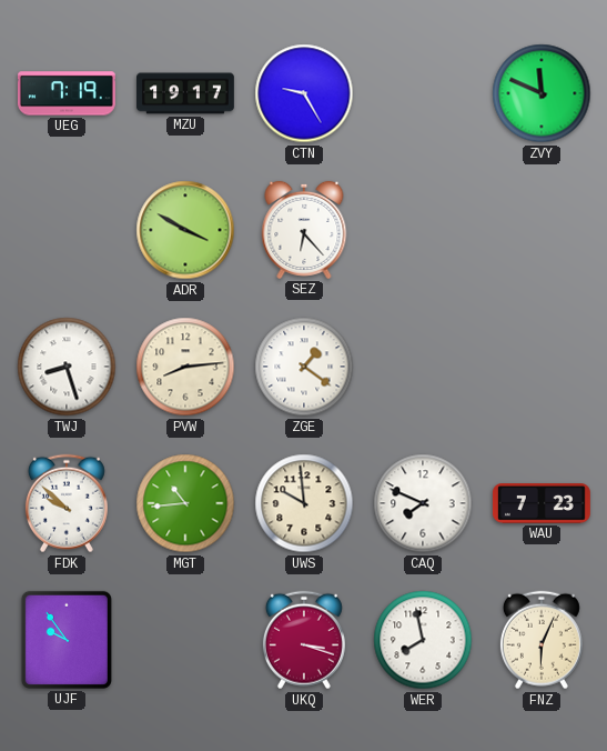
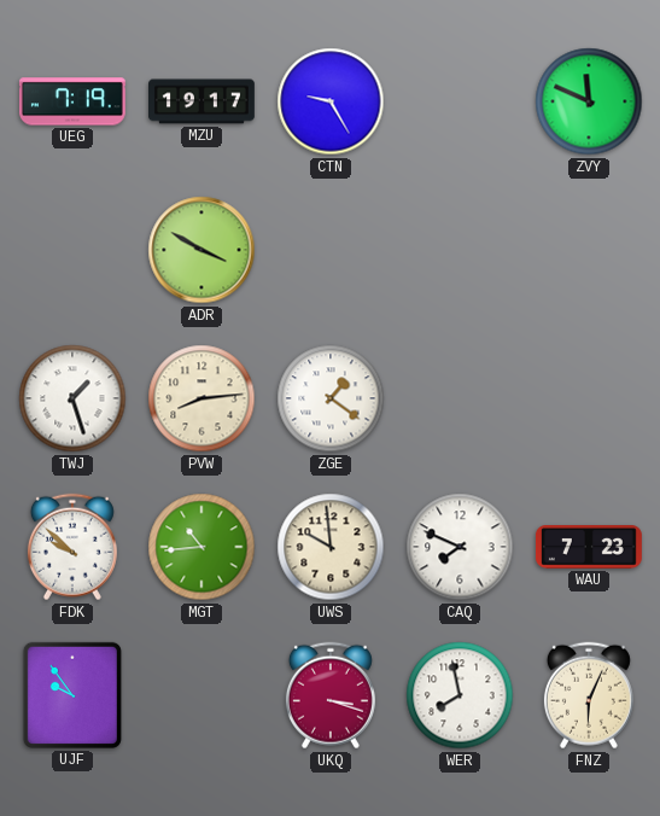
SEZ: 6:23 -> none (304, 230)
TWJ: 8:27 -> 1:27 (72, 398)
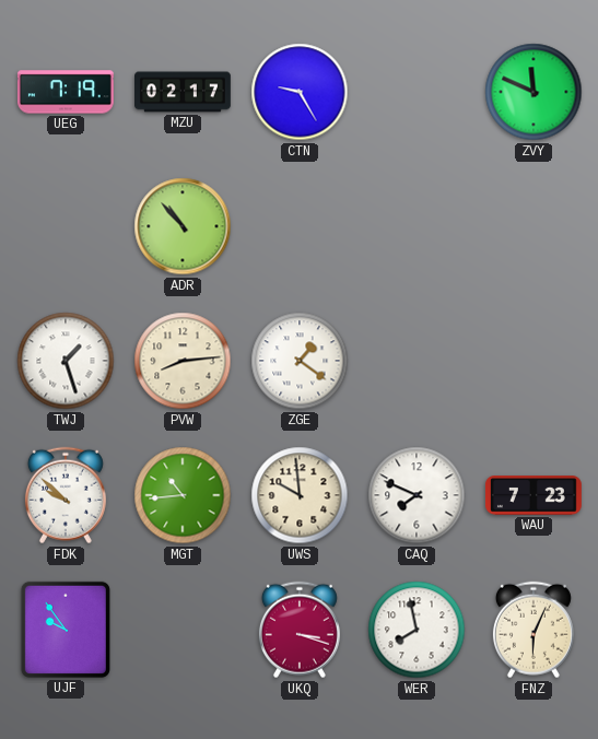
MZU: 19:17 -> 02:17 (184, 92)
ADR: 3:50 -> 10:53 (183, 226)
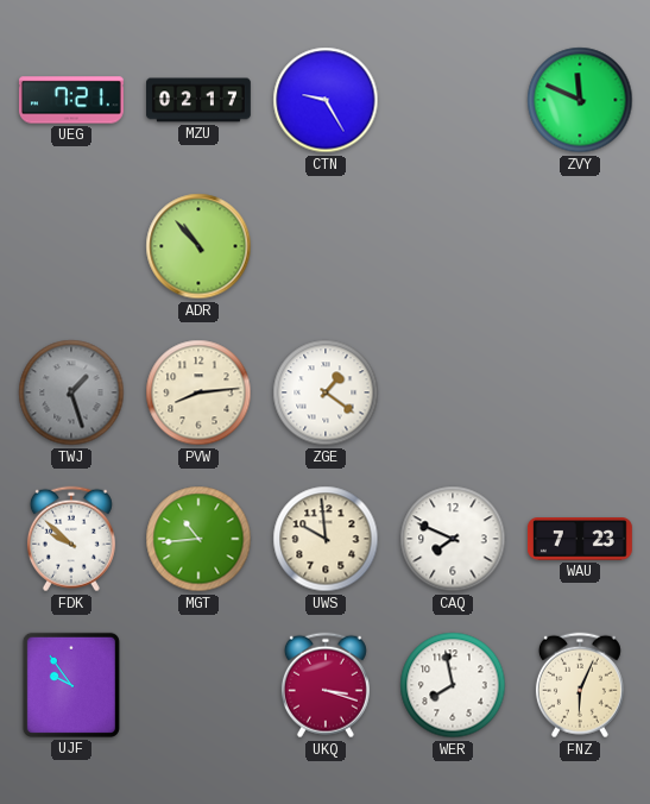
UEG: 7:19 -> 7:21 (71, 100)
TWJ dial: white -> grey (71, 392)
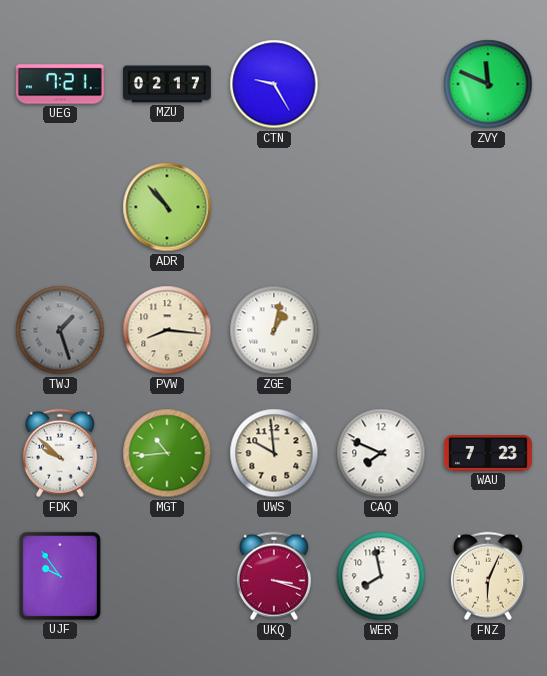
PVW: 8:14 -> 8:16 (167, 330)
ZGE: 1:21 -> 1:02 (274, 330)
